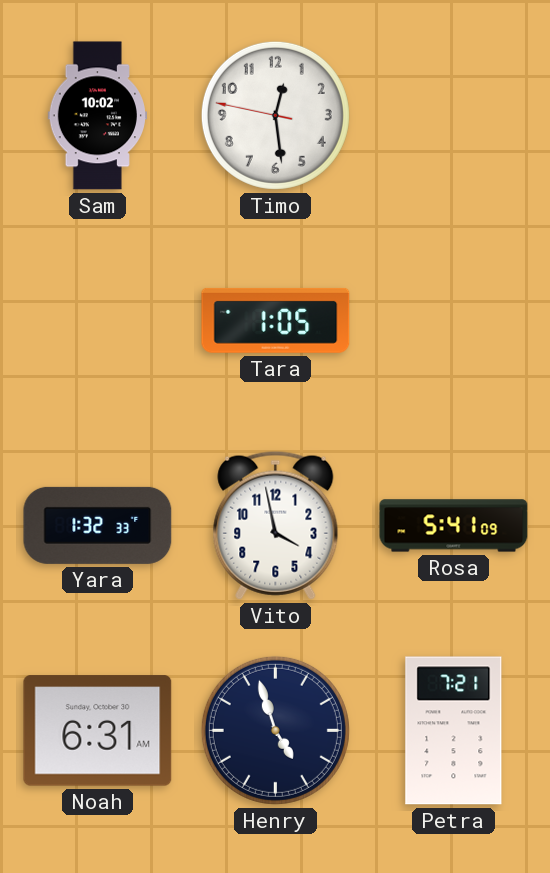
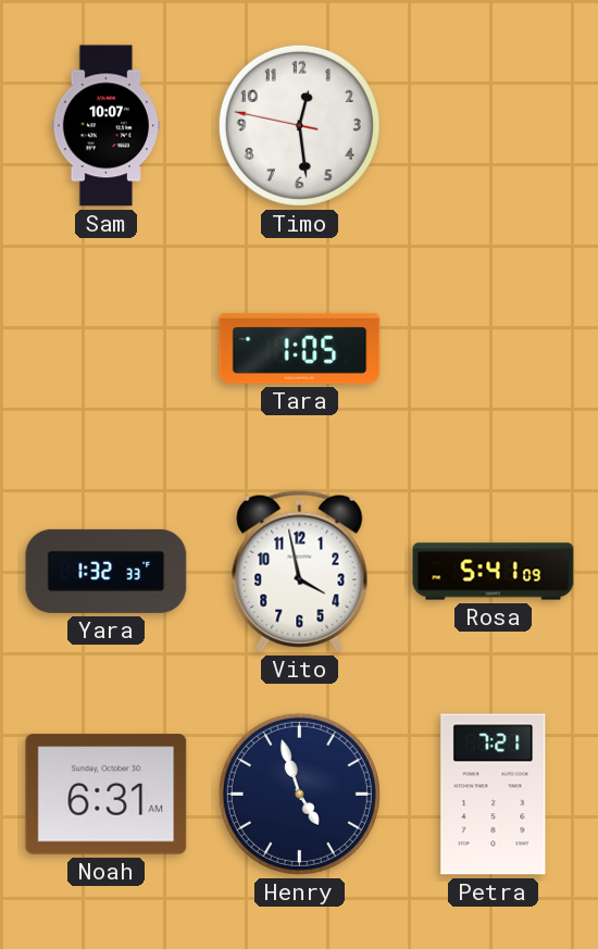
Sam: 10:02 -> 10:07 (105, 126)
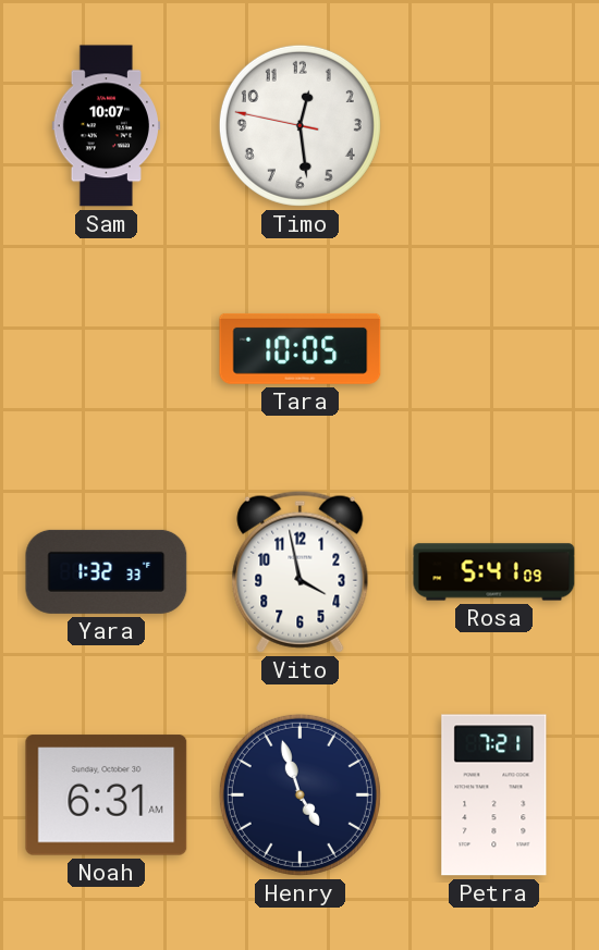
Tara: 1:05 -> 10:05 (301, 348)
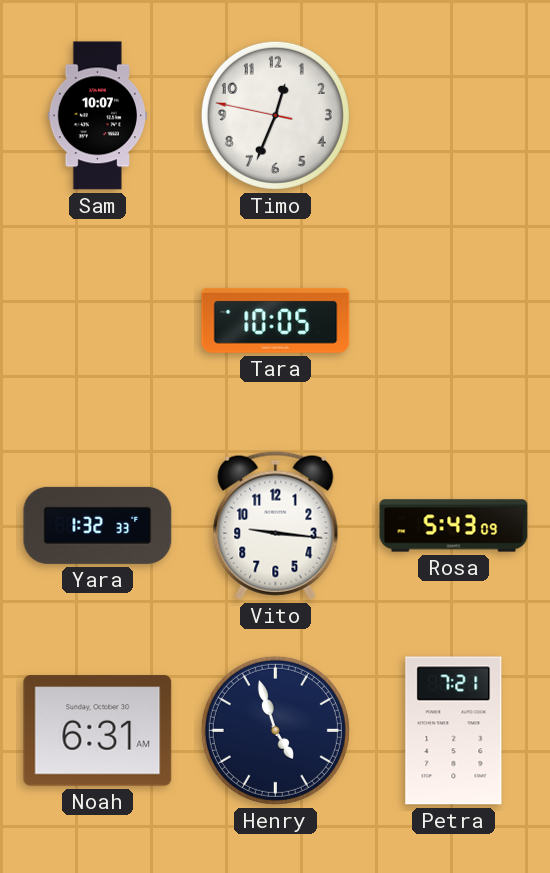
Timo: 12:28 -> 12:33 (275, 115)
Vito: 3:58 -> 9:16 (276, 525)
Rosa: 5:41 -> 5:43 (454, 526)
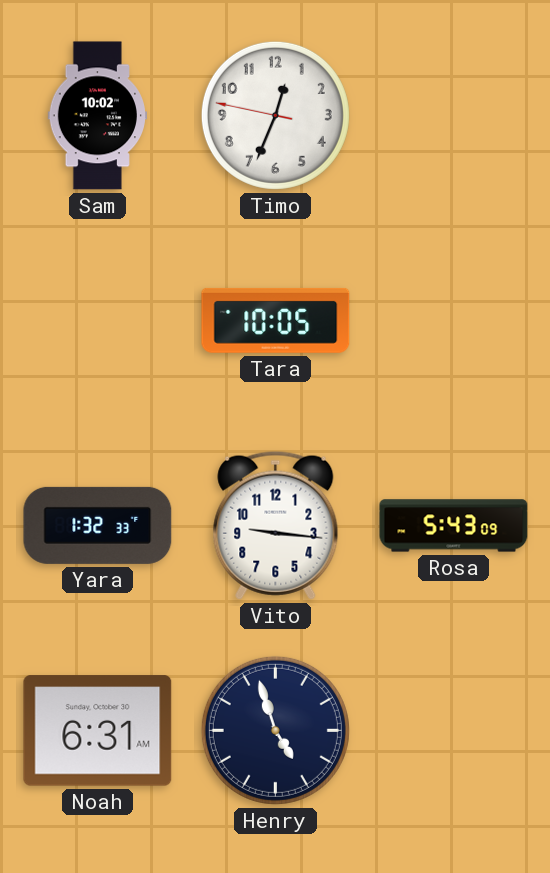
Sam: 10:07 -> 10:02 (97, 116)
Petra: 7:21 -> none (454, 731)
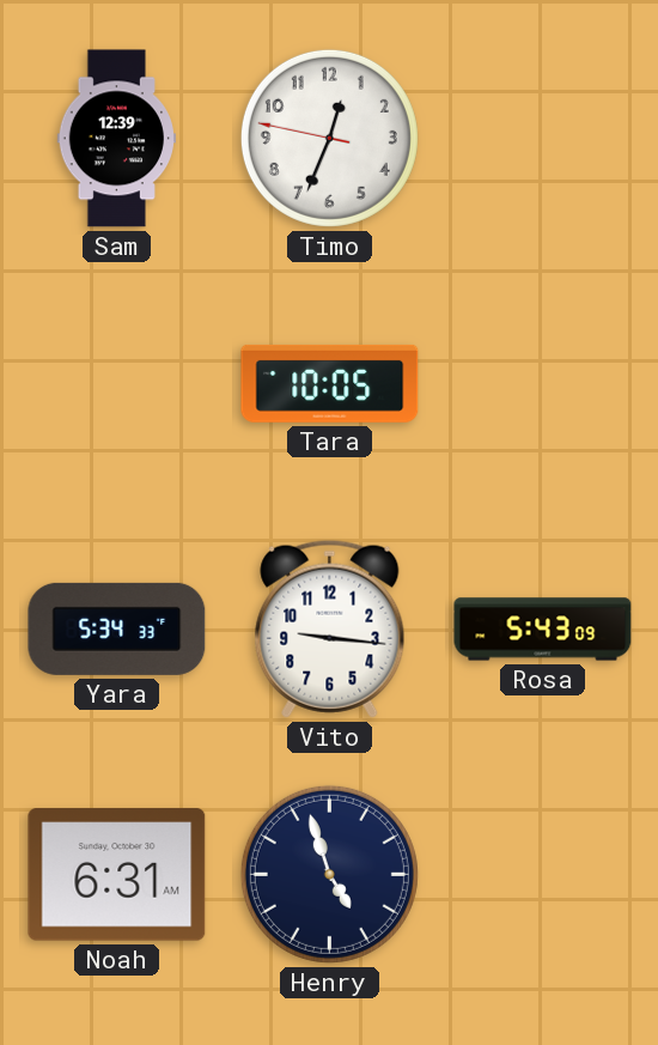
Sam: 10:02 -> 12:39 (116, 139)
Yara: 1:32 -> 5:34 (117, 628)
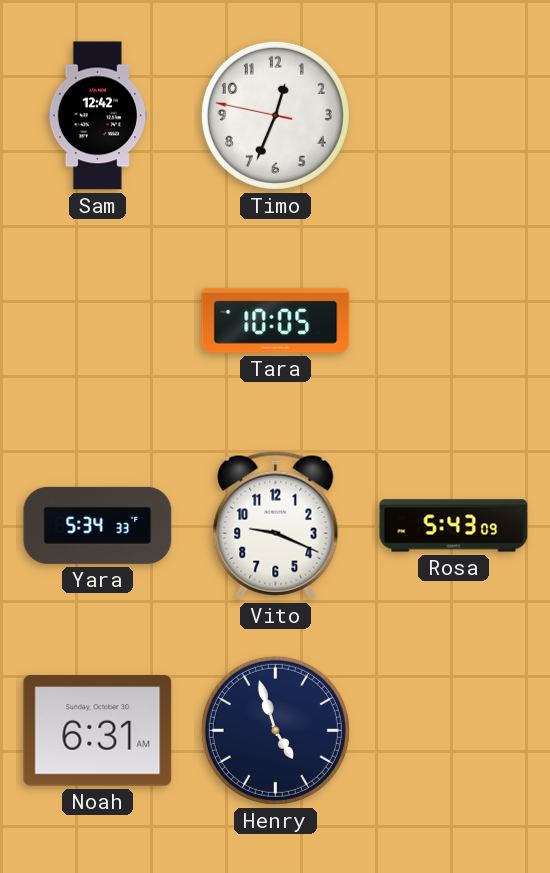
Sam: 12:39 -> 12:42 (97, 116)
Vito: 9:16 -> 9:19 (276, 525)
